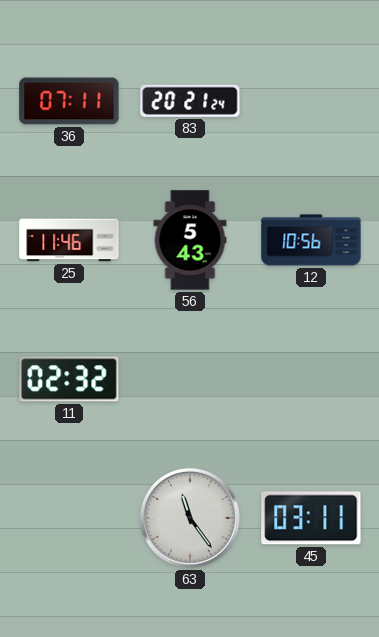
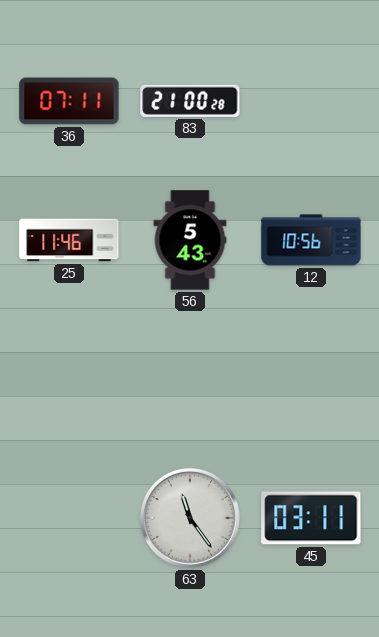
83: 20:21 -> 21:00 (190, 101)
11: 02:32 -> none (69, 379)
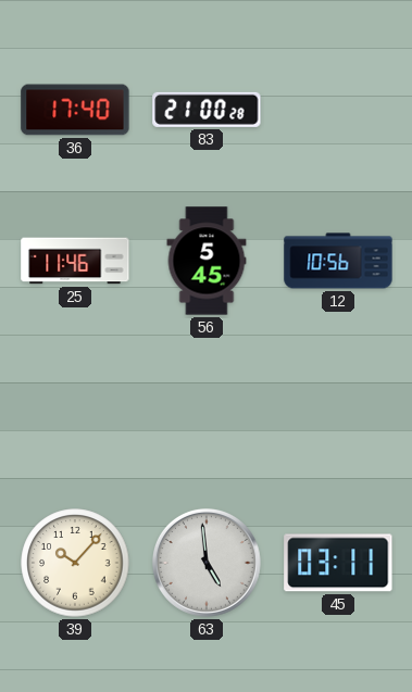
36: 07:11 -> 17:40 (75, 110)
56: 5:43 -> 5:45 (207, 261)
39: none -> 10:07 (75, 563)
63: 11:24 -> 4:59 (207, 563)
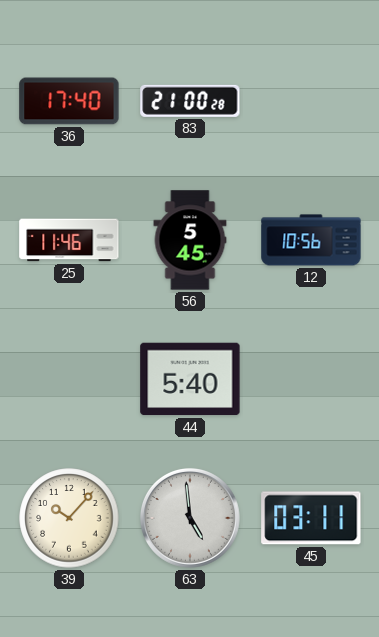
44: none -> 5:40 (190, 379)
